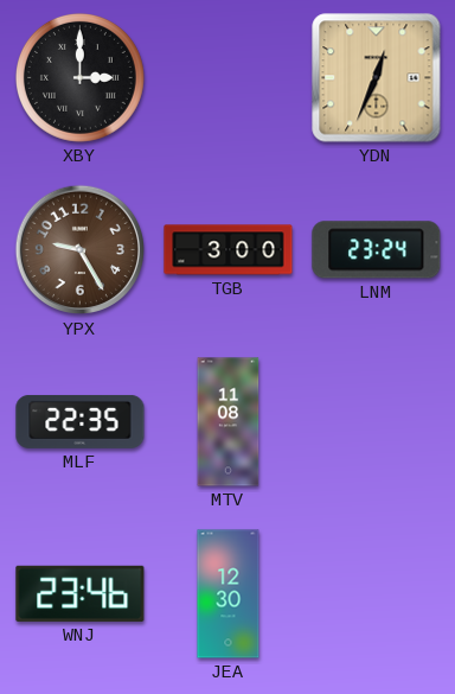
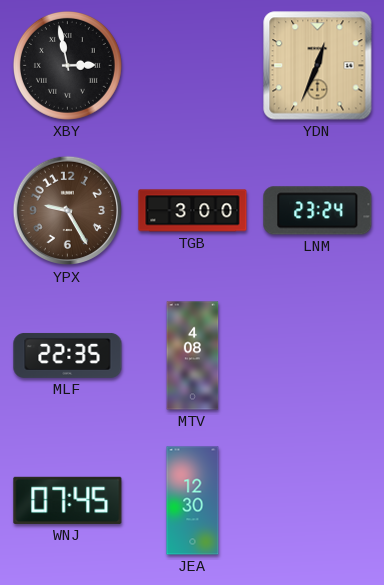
XBY: 3:00 -> 2:58 (67, 65)
MTV: 11:08 -> 4:08 (193, 356)
WNJ: 23:46 -> 07:45 (68, 500)
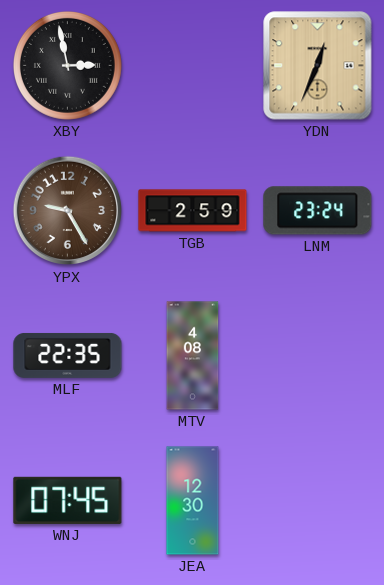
TGB: 3:00 -> 2:59 (193, 211)
